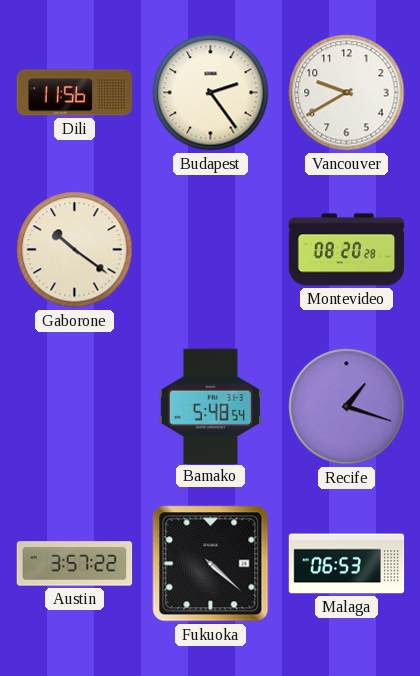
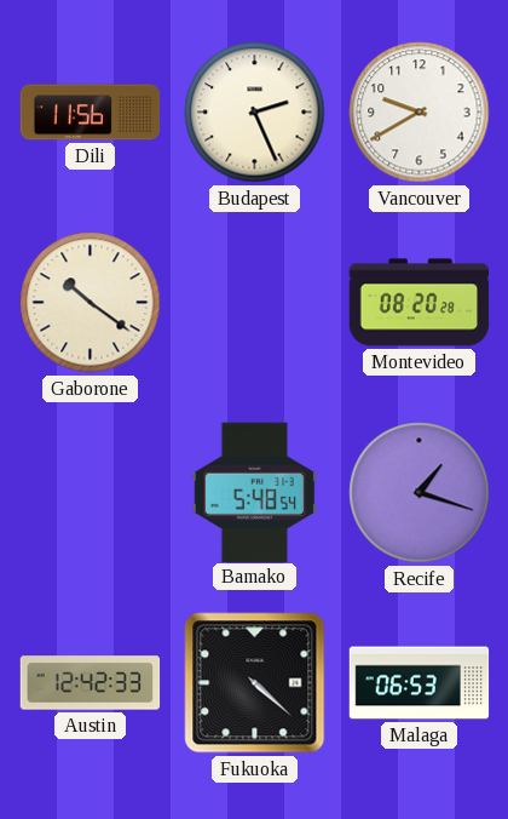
Budapest: 2:24 -> 2:26 (255, 113)
Austin: 3:57 -> 12:42 (91, 683)
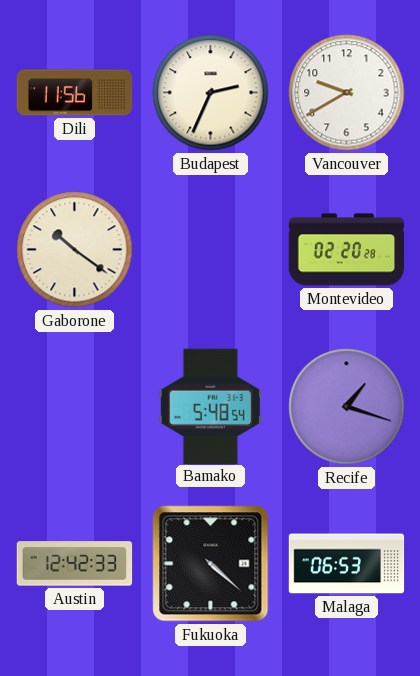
Budapest: 2:26 -> 2:34 (211, 93)
Montevideo: 08:20 -> 02:20 (347, 250)
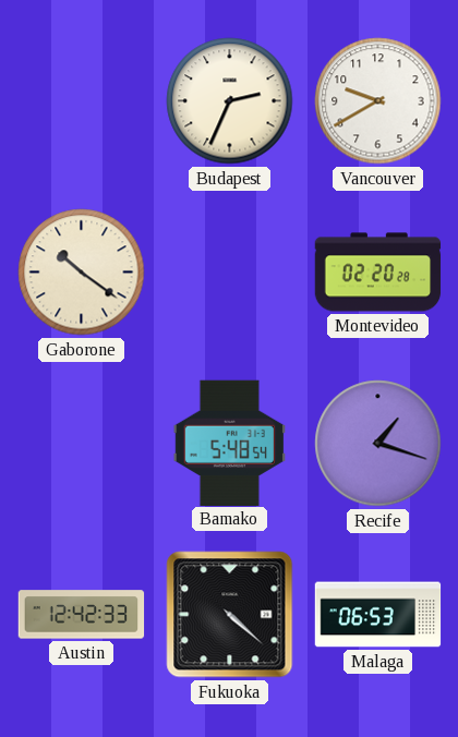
Dili: 11:56 -> none (75, 93)
